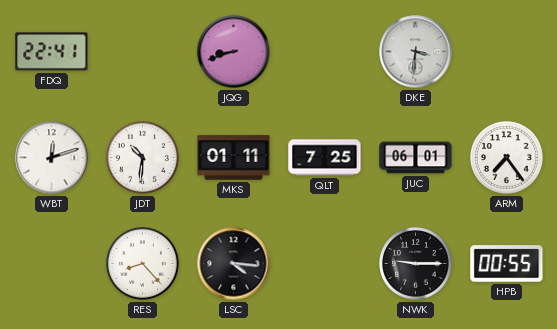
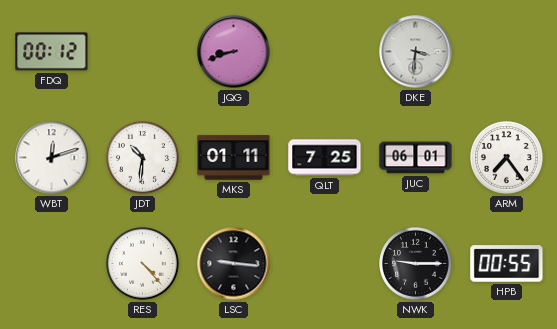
FDQ: 22:41 -> 00:12 (52, 52)
RES: 8:23 -> 4:23 (143, 264)
LSC: 4:16 -> 9:16 (234, 264)
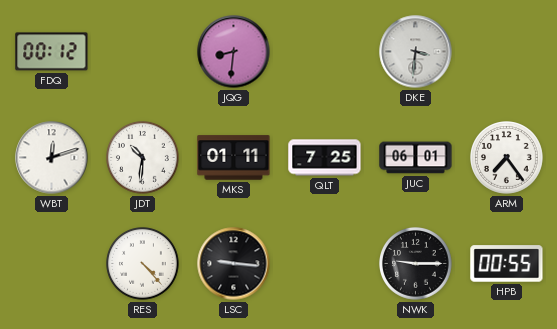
JQG: 8:42 -> 8:31 (234, 52)
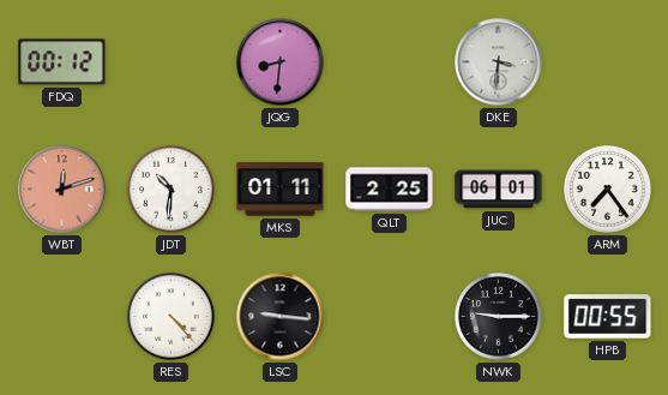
WBT dial: white -> salmon (62, 190)
QLT: 7:25 -> 2:25 (390, 190)
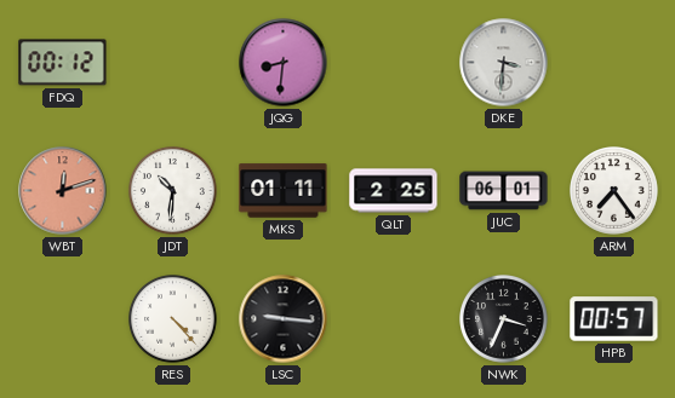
NWK: 9:15 -> 3:34 (504, 319)
HPB: 00:55 -> 00:57 (614, 319)
